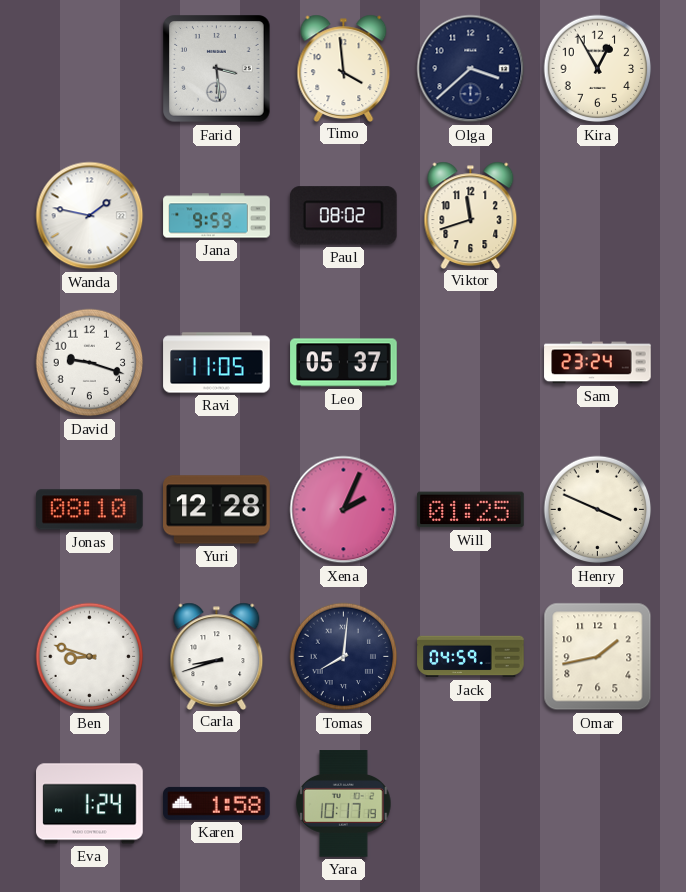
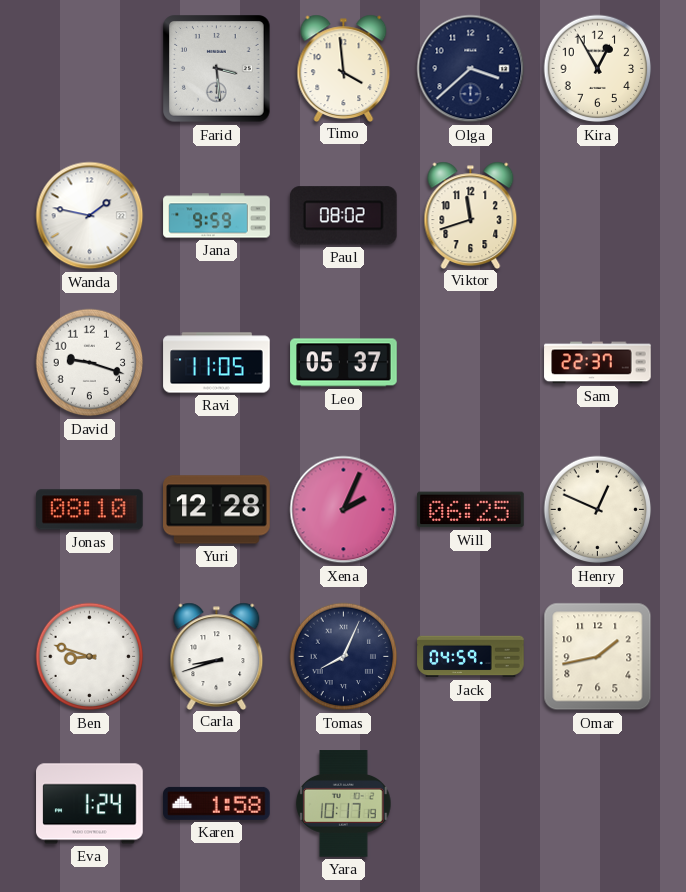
Sam: 23:24 -> 22:37 (598, 363)
Will: 01:25 -> 06:25 (471, 510)
Henry: 3:49 -> 12:49 (598, 510)
Tomas: 8:01 -> 8:04 (344, 657)
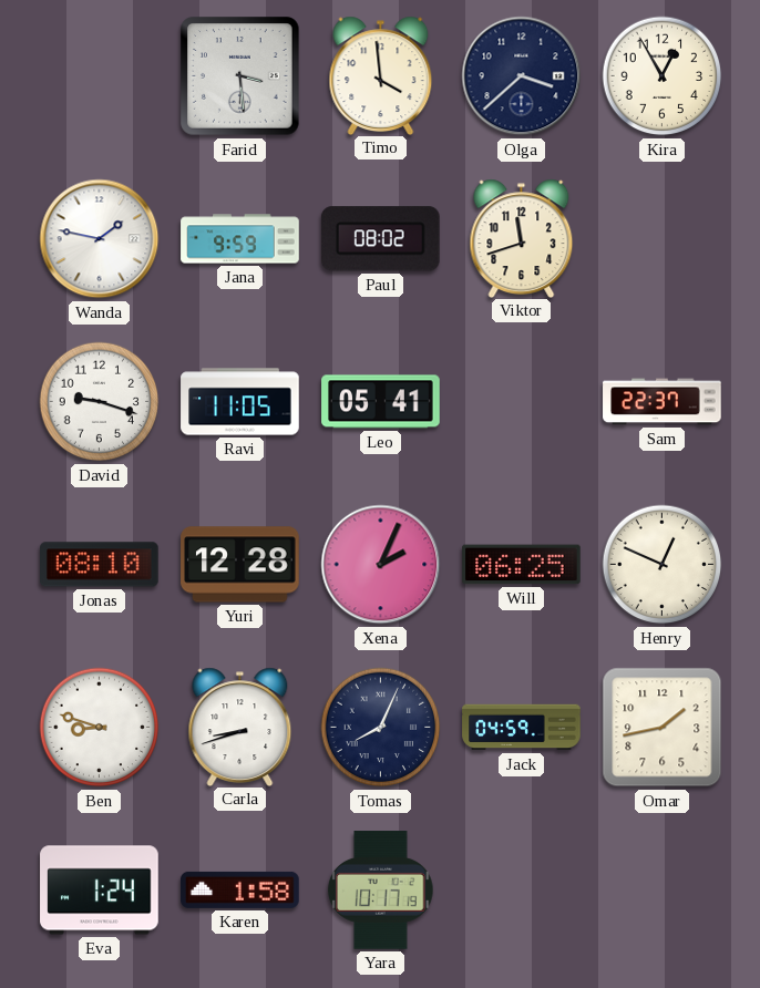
Leo: 05:37 -> 05:41 (381, 402)
